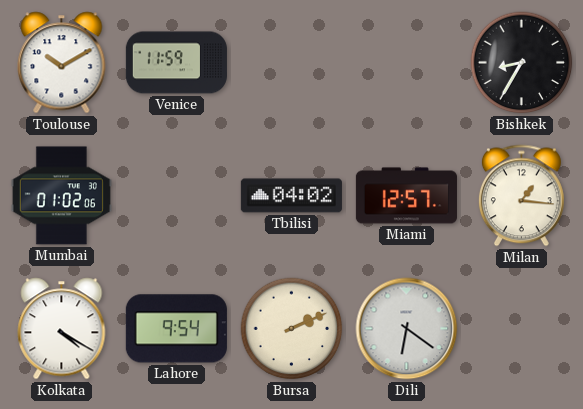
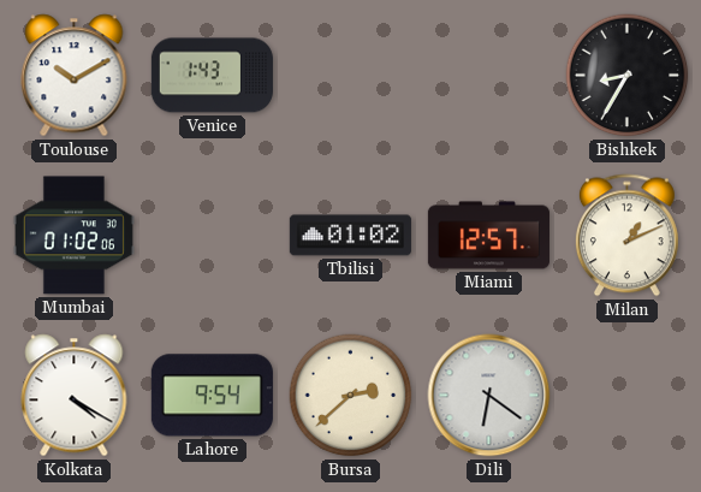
Venice: 11:59 -> 1:43 (212, 76)
Tbilisi: 04:02 -> 01:02 (350, 236)
Milan: 1:16 -> 1:11 (626, 236)
Bursa: 2:11 -> 2:38 (351, 396)
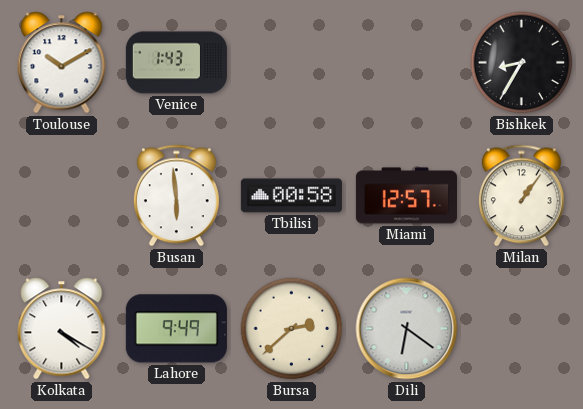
Mumbai: 01:02 -> none (73, 236)
Busan: none -> 5:59 (176, 196)
Tbilisi: 01:02 -> 00:58 (291, 196)
Milan: 1:11 -> 1:06 (521, 196)
Lahore: 9:54 -> 9:49 (176, 329)
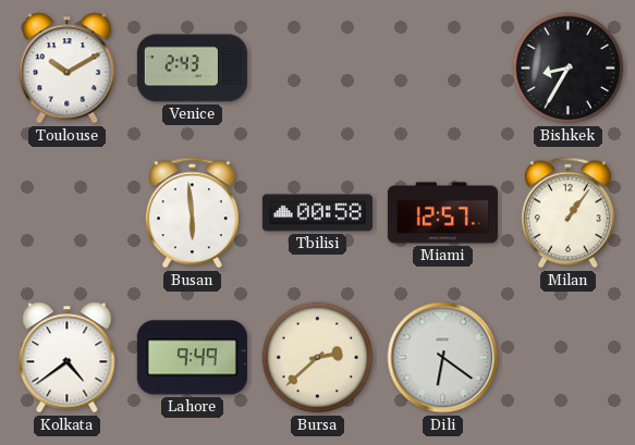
Venice: 1:43 -> 2:43 (192, 69)
Kolkata: 4:20 -> 4:39 (68, 358)
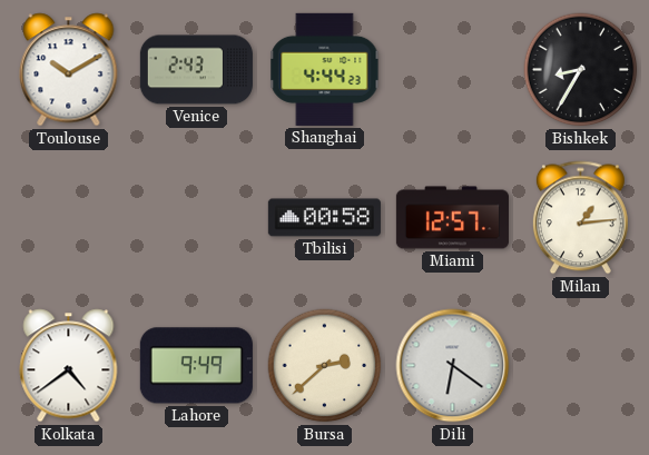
Shanghai: none -> 4:44 (325, 69)
Busan: 5:59 -> none (192, 213)
Milan: 1:06 -> 1:14 (580, 218)
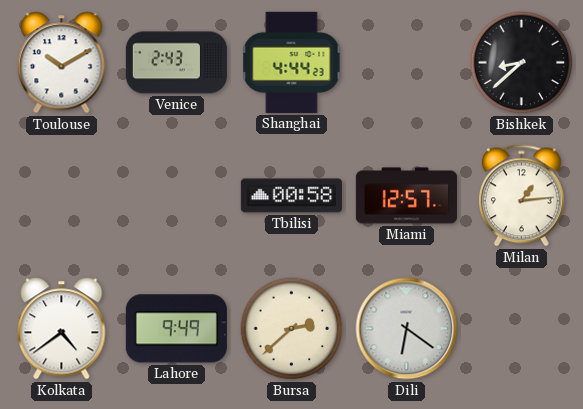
Bishkek: 8:35 -> 8:38 (522, 63)
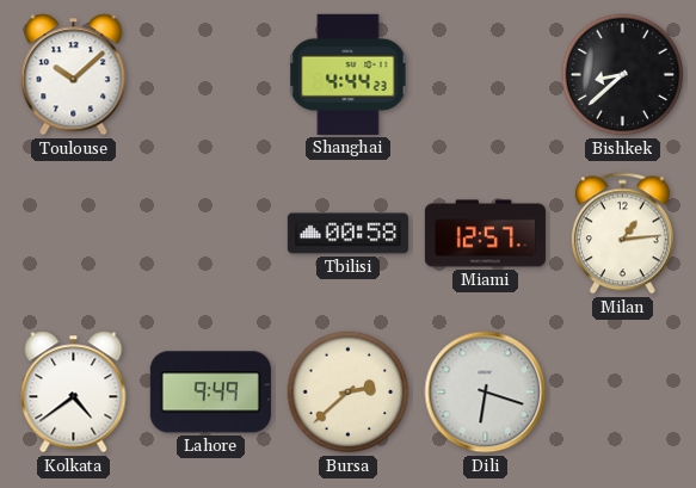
Toulouse: 10:10 -> 10:08 (74, 75)
Venice: 2:43 -> none (176, 63)
Dili: 6:21 -> 6:18 (486, 393)
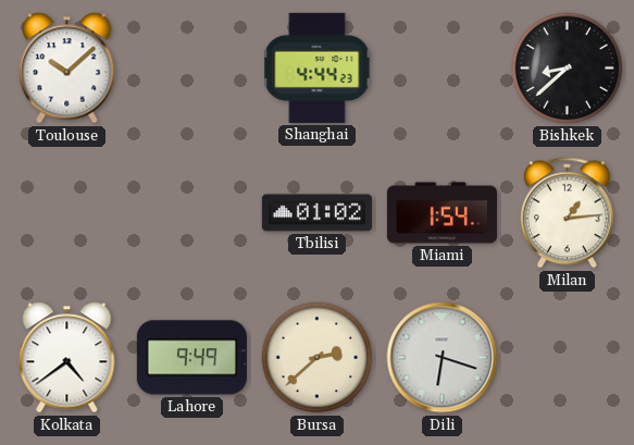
Tbilisi: 00:58 -> 01:02 (316, 213)
Miami: 12:57 -> 1:54 (442, 213)
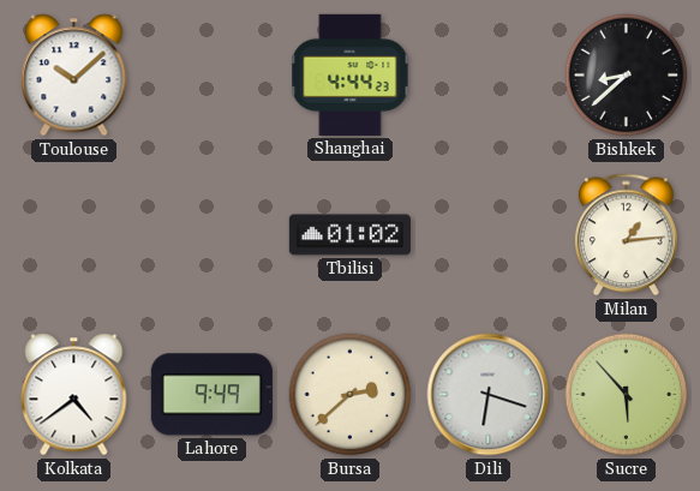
Miami: 1:54 -> none (442, 213)
Sucre: none -> 5:53 (627, 395)
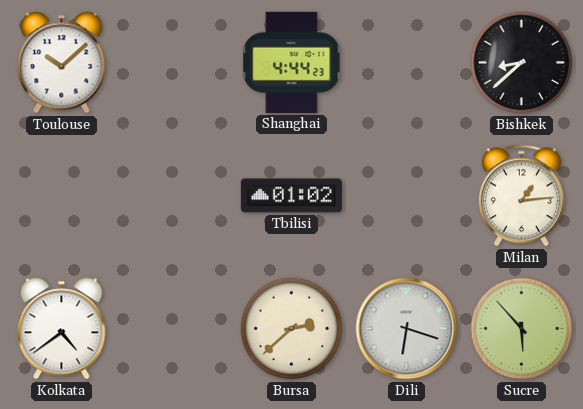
Lahore: 9:49 -> none (211, 395)
